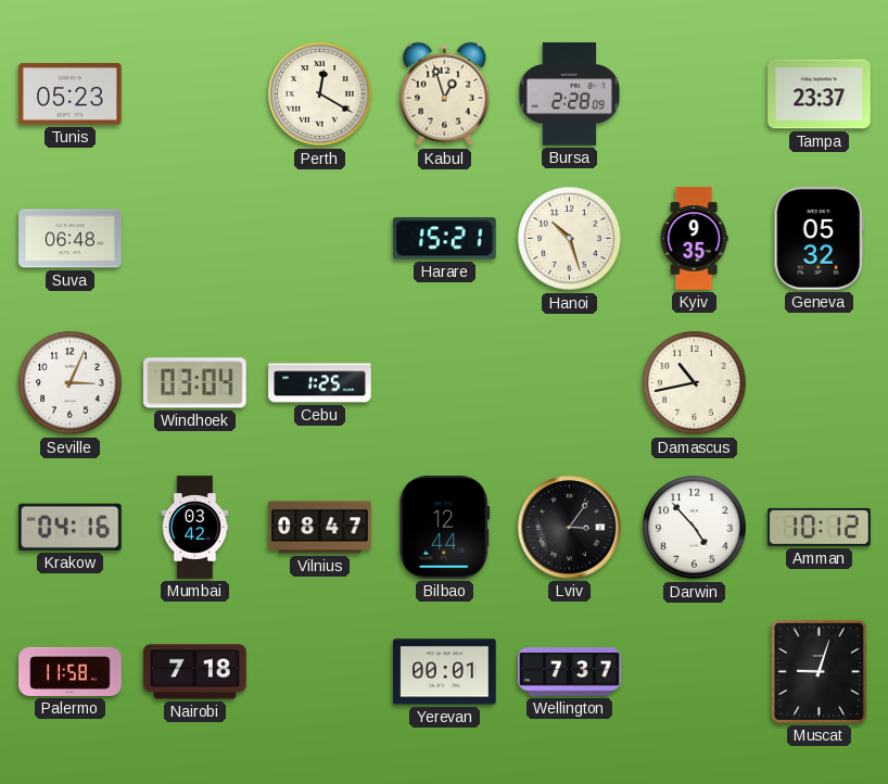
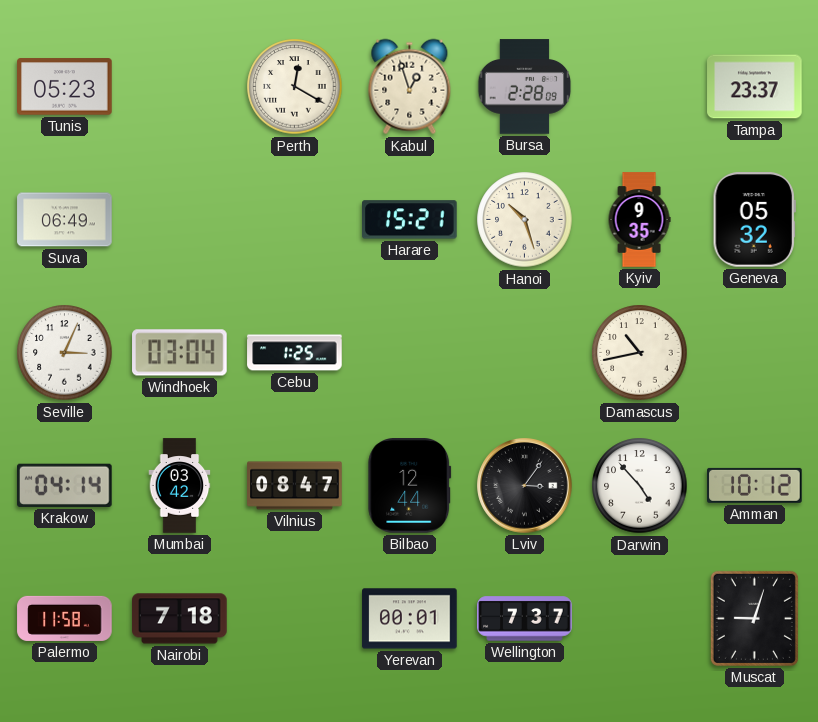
Suva: 06:48 -> 06:49 (65, 220)
Krakow: 04:16 -> 04:14 (65, 485)
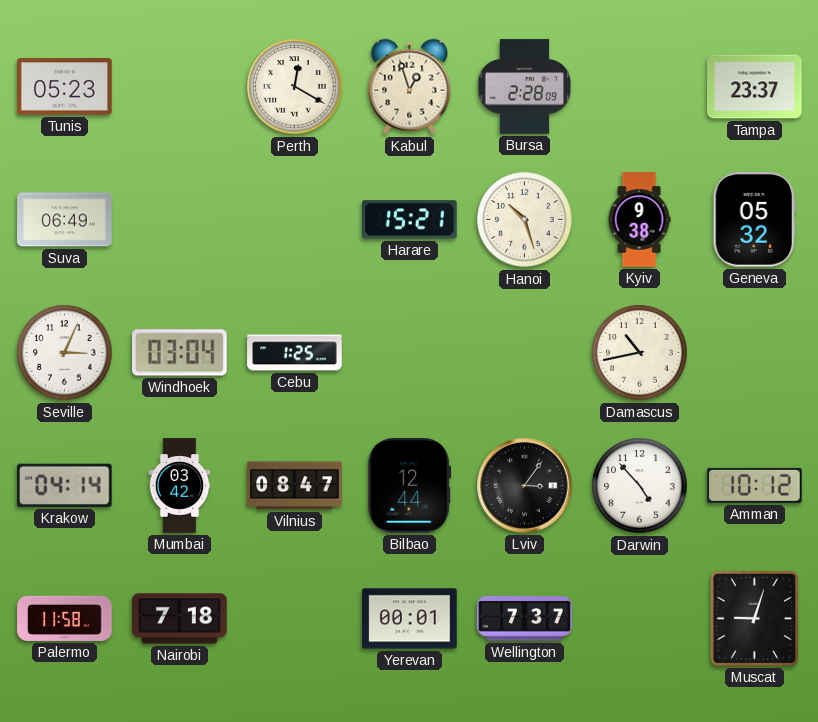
Kyiv: 9:35 -> 9:38 (639, 220)
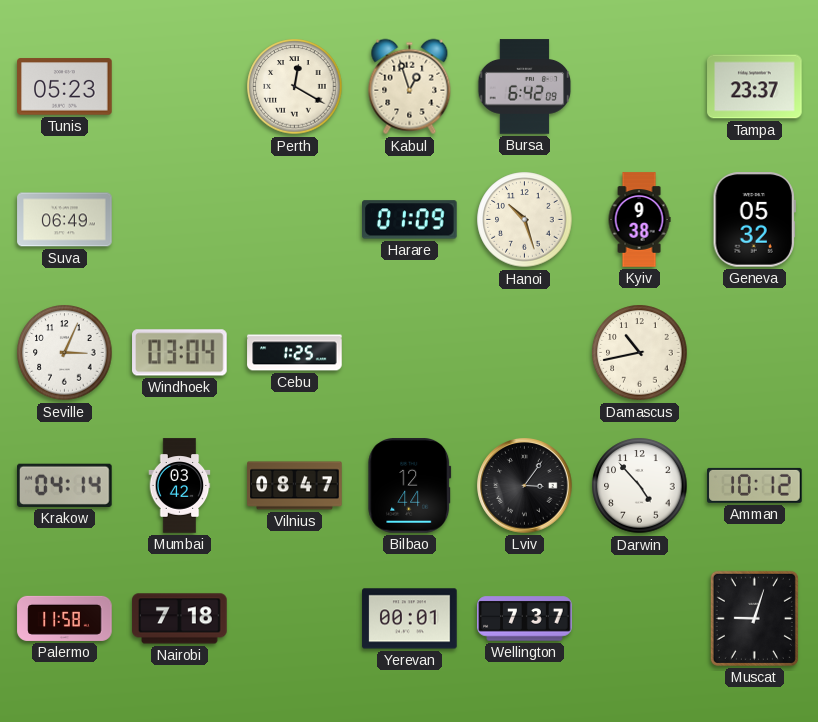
Bursa: 2:28 -> 6:42 (525, 87)
Harare: 15:21 -> 01:09 (410, 220)
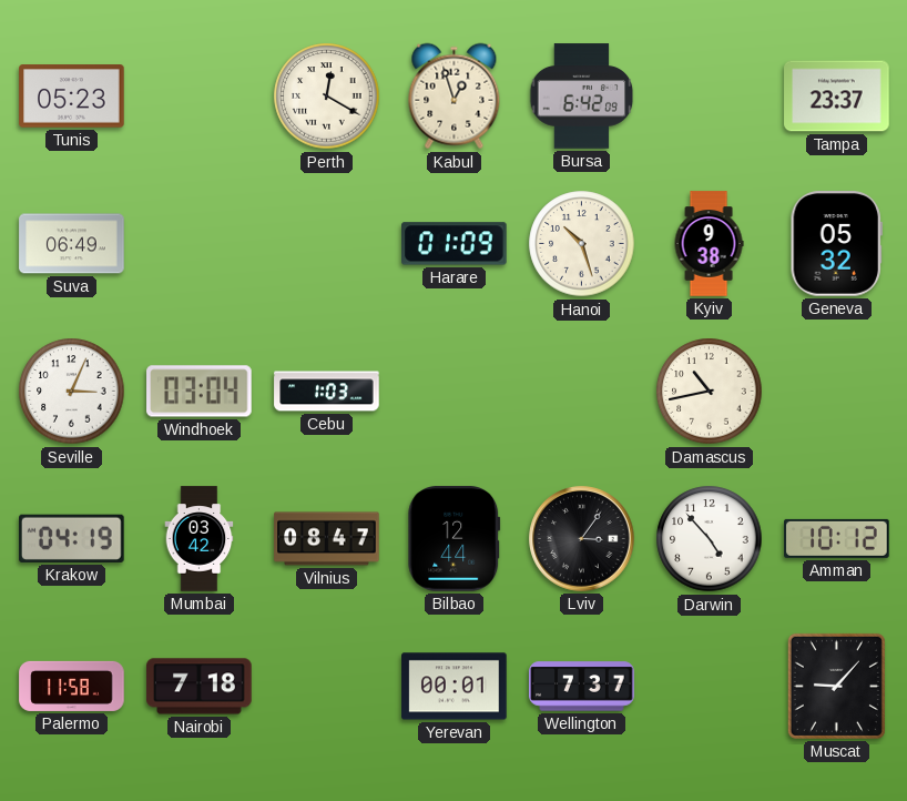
Cebu: 1:25 -> 1:03 (327, 392)
Krakow: 04:14 -> 04:19 (72, 538)
Muscat: 9:03 -> 9:07 (836, 686)
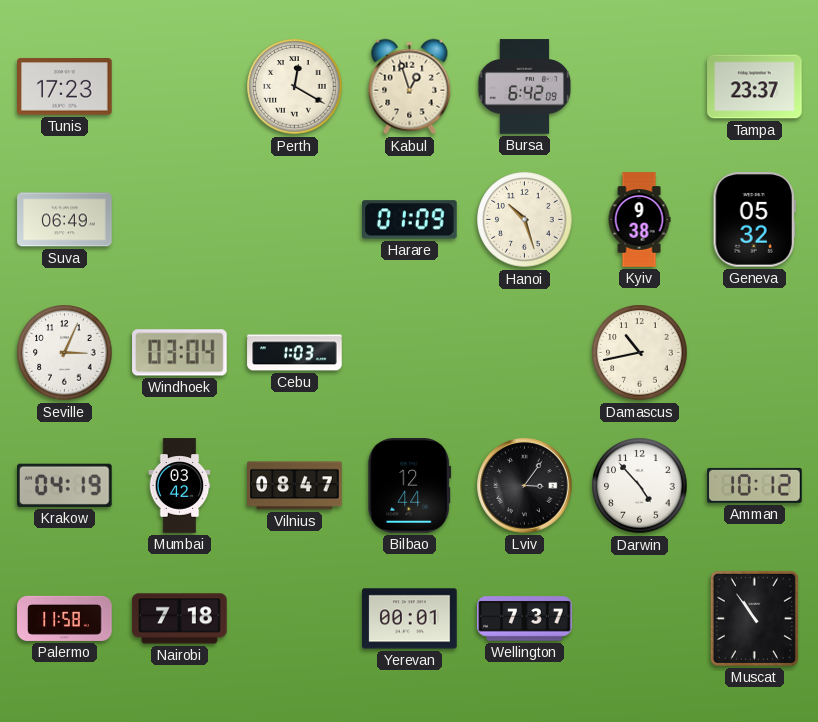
Tunis: 05:23 -> 17:23 (65, 87)
Muscat: 9:07 -> 10:54 (754, 618)
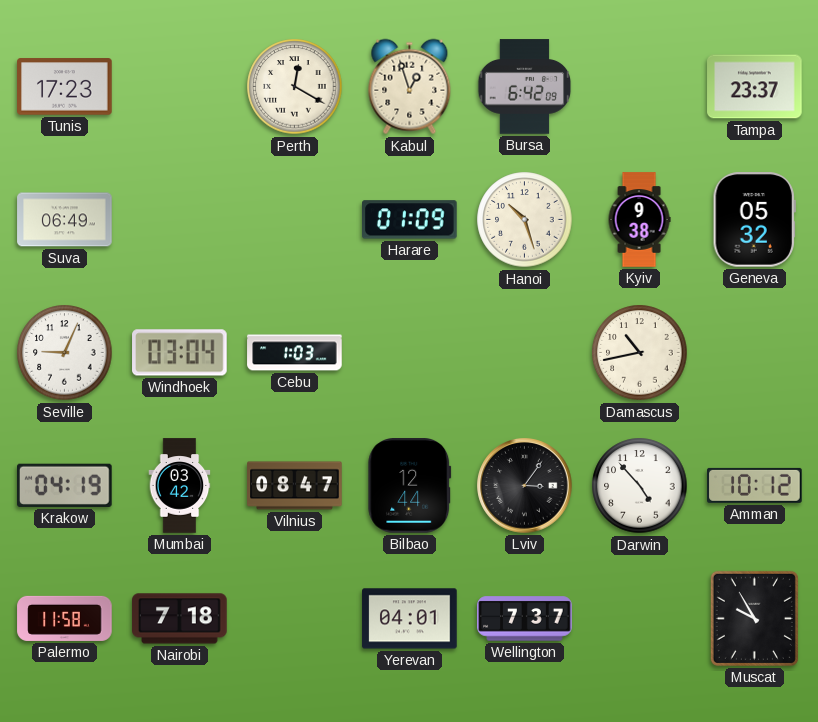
Seville: 3:04 -> 9:04 (65, 353)
Yerevan: 00:01 -> 04:01 (410, 619)
Muscat: 10:54 -> 9:55 (754, 618)
